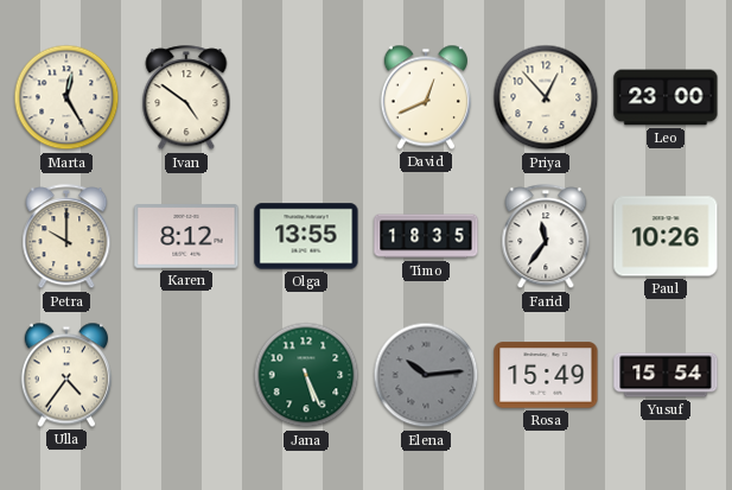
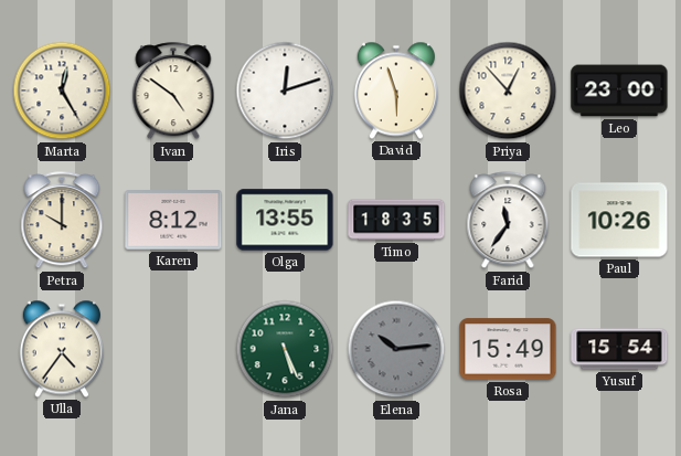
Iris: none -> 12:12 (285, 91)
David: 12:41 -> 5:57 (396, 91)
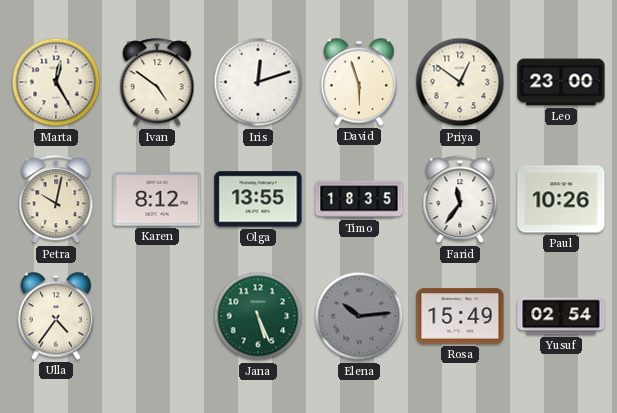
Priya: 12:53 -> 12:51 (460, 82)
Petra: 10:00 -> 10:02 (56, 200)
Yusuf: 15:54 -> 02:54 (561, 316)
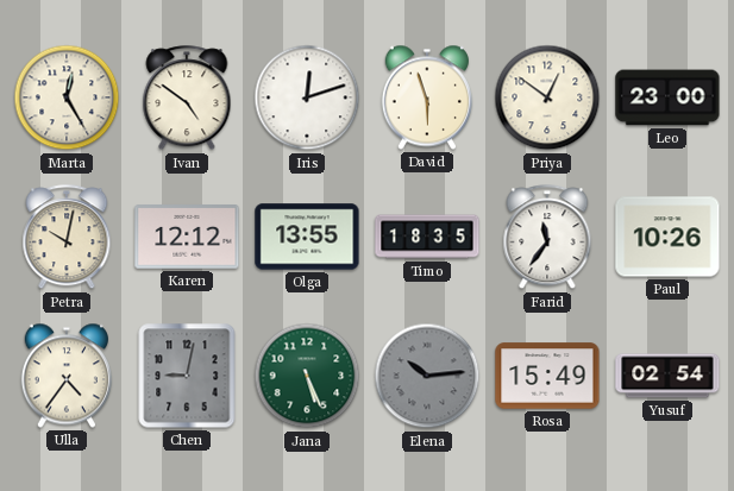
Karen: 8:12 -> 12:12 (187, 237)
Chen: none -> 9:02 (187, 376)
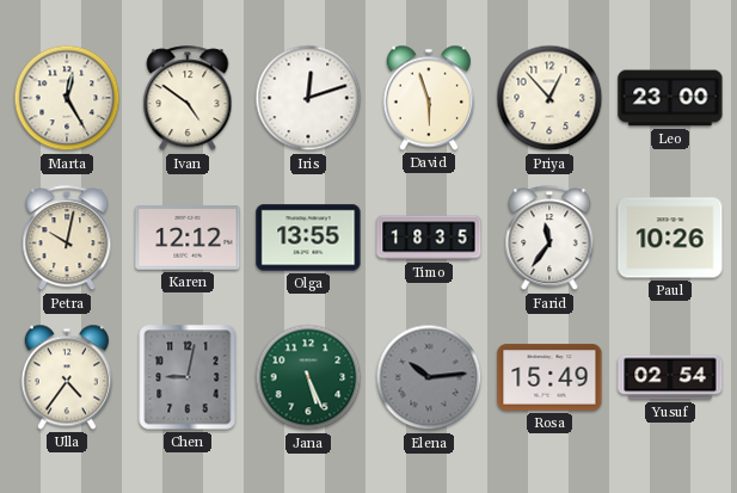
Priya: 12:51 -> 12:53 (549, 98)
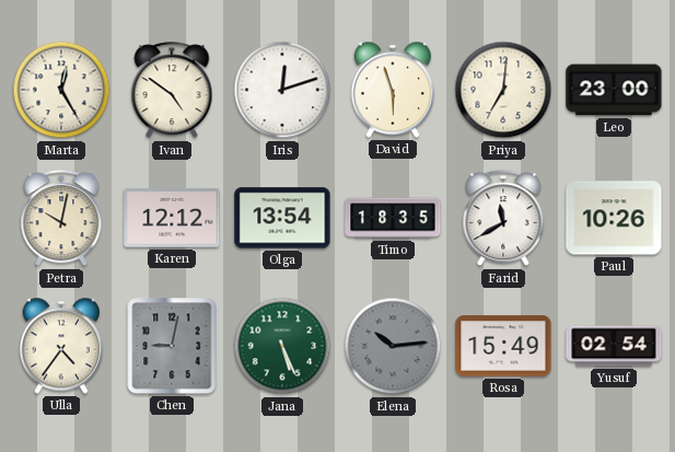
Priya: 12:53 -> 7:01 (503, 90)
Olga: 13:55 -> 13:54 (282, 218)
Farid: 11:36 -> 11:40 (503, 219)
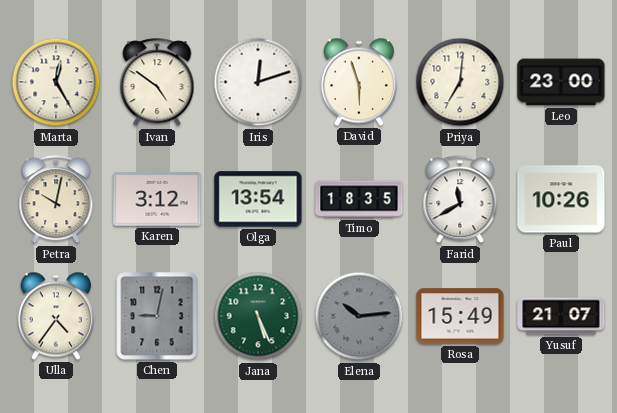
Karen: 12:12 -> 3:12 (157, 199)
Yusuf: 02:54 -> 21:07 (561, 316)
